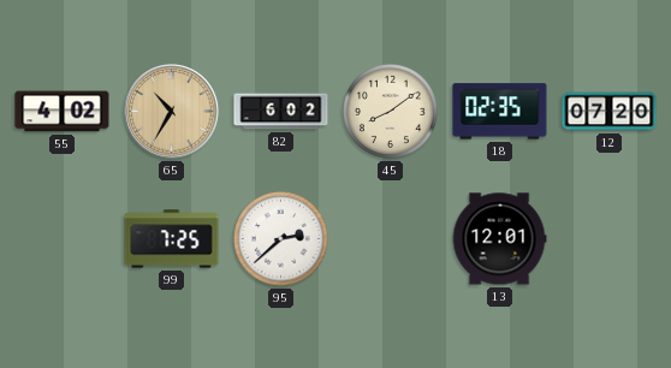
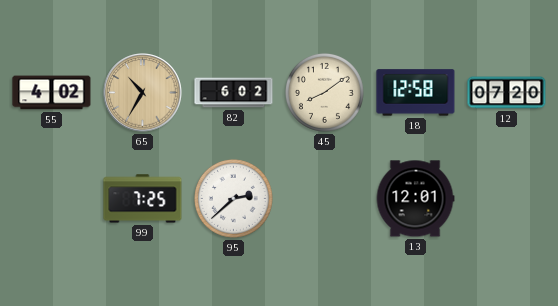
18: 02:35 -> 12:58 (416, 93)
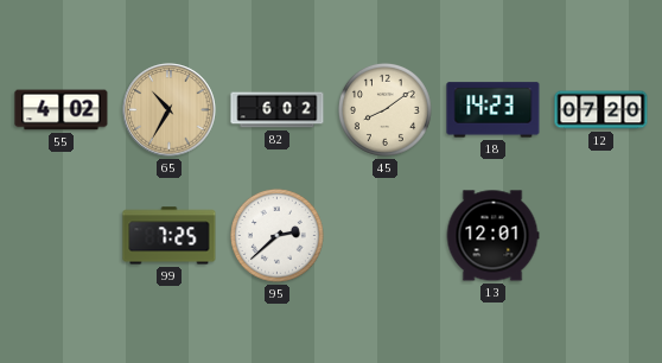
18: 12:58 -> 14:23 (494, 110)
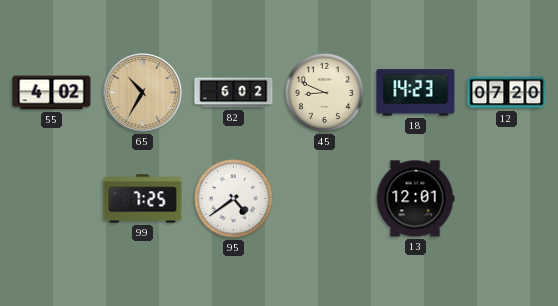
45: 8:09 -> 8:49 (324, 92)
95: 2:38 -> 4:39 (233, 198)
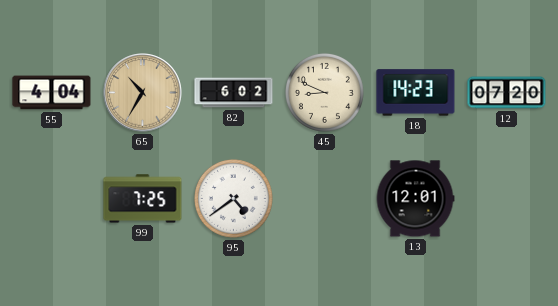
55: 4:02 -> 4:04 (52, 93)
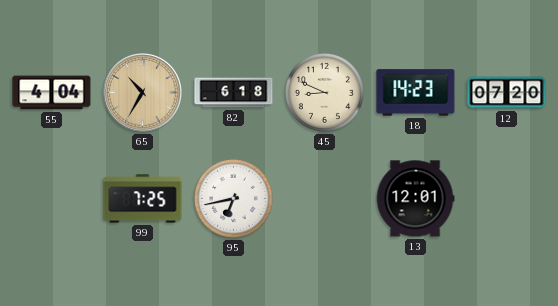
82: 6:02 -> 6:18 (234, 93)
95: 4:39 -> 6:43 (233, 198)
